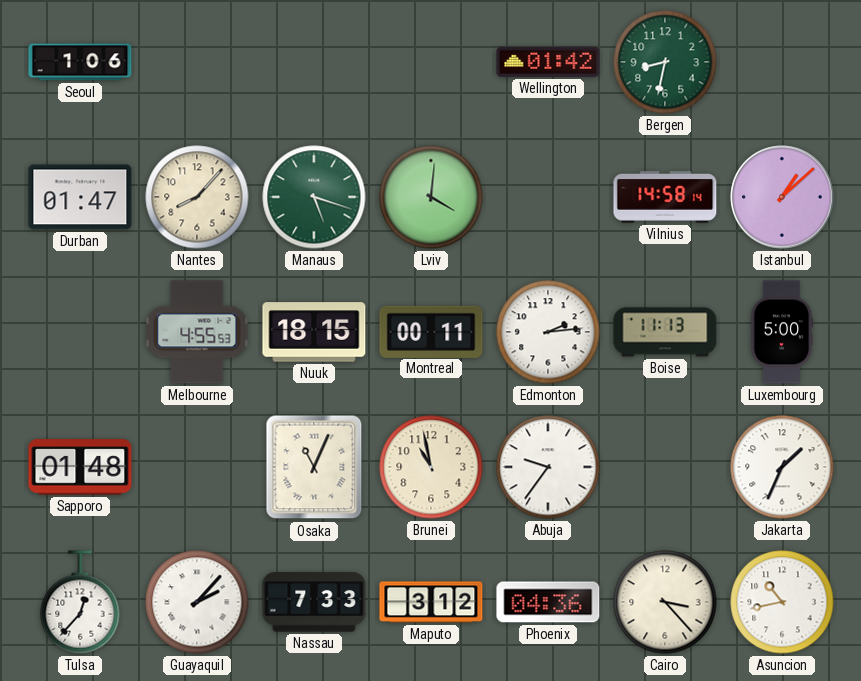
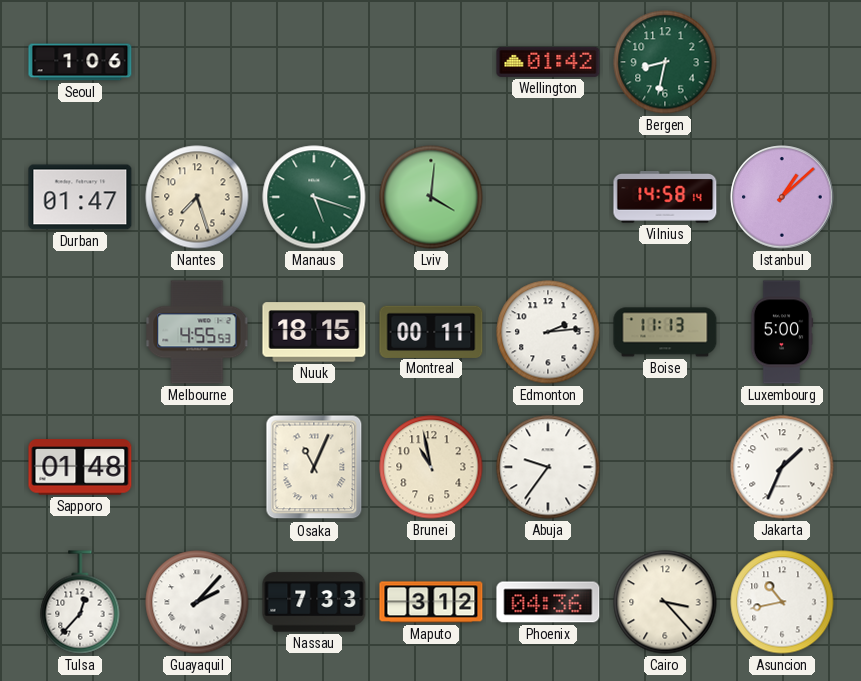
Nantes: 8:07 -> 7:27 (197, 197)
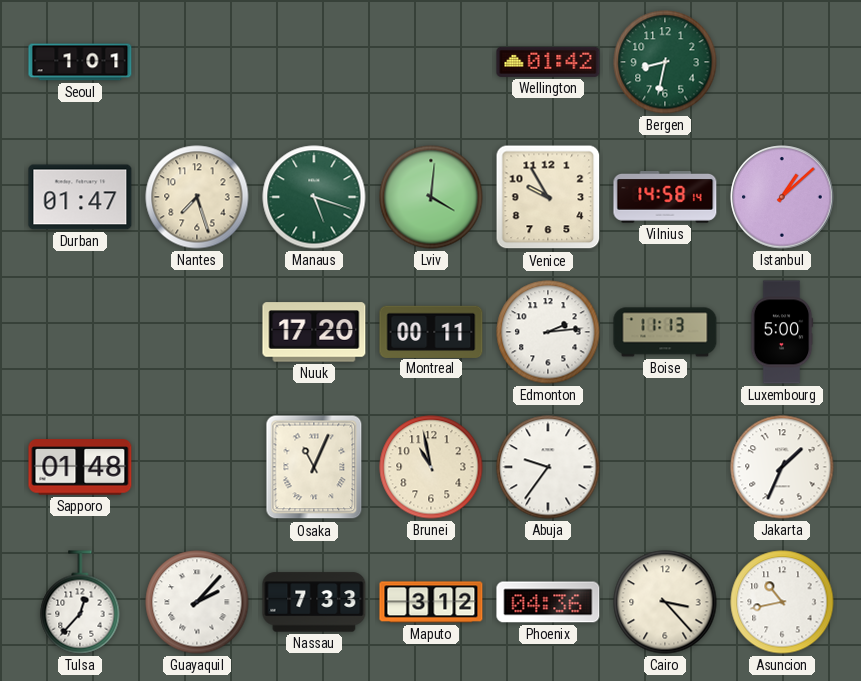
Seoul: 1:06 -> 1:01 (80, 62)
Venice: none -> 9:55 (548, 197)
Melbourne: 4:55 -> none (197, 332)
Nuuk: 18:15 -> 17:20 (314, 332)
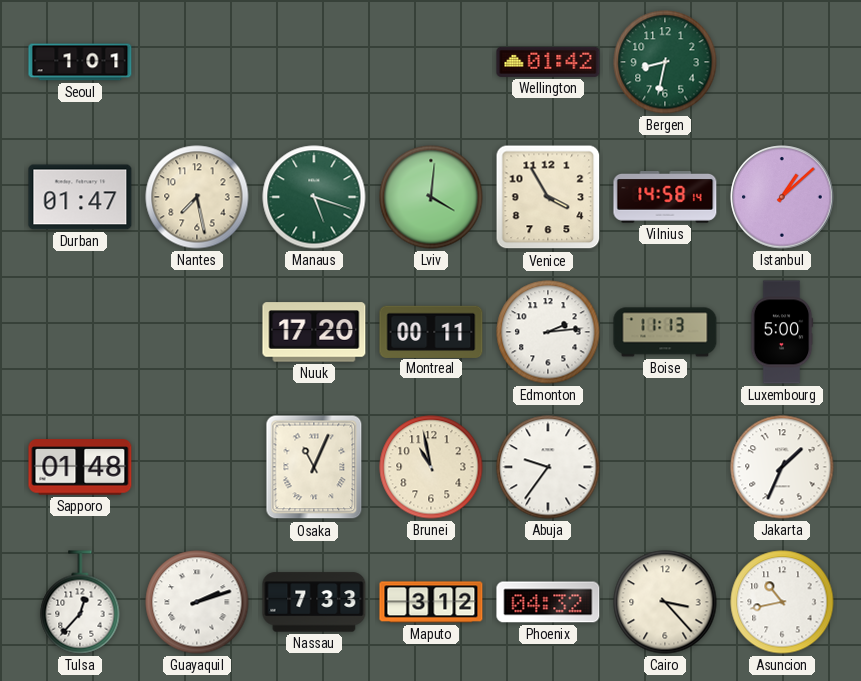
Nantes: 7:27 -> 7:28 (197, 197)
Venice: 9:55 -> 3:55 (548, 197)
Guayaquil: 2:07 -> 2:12 (197, 602)
Phoenix: 04:36 -> 04:32 (548, 602)
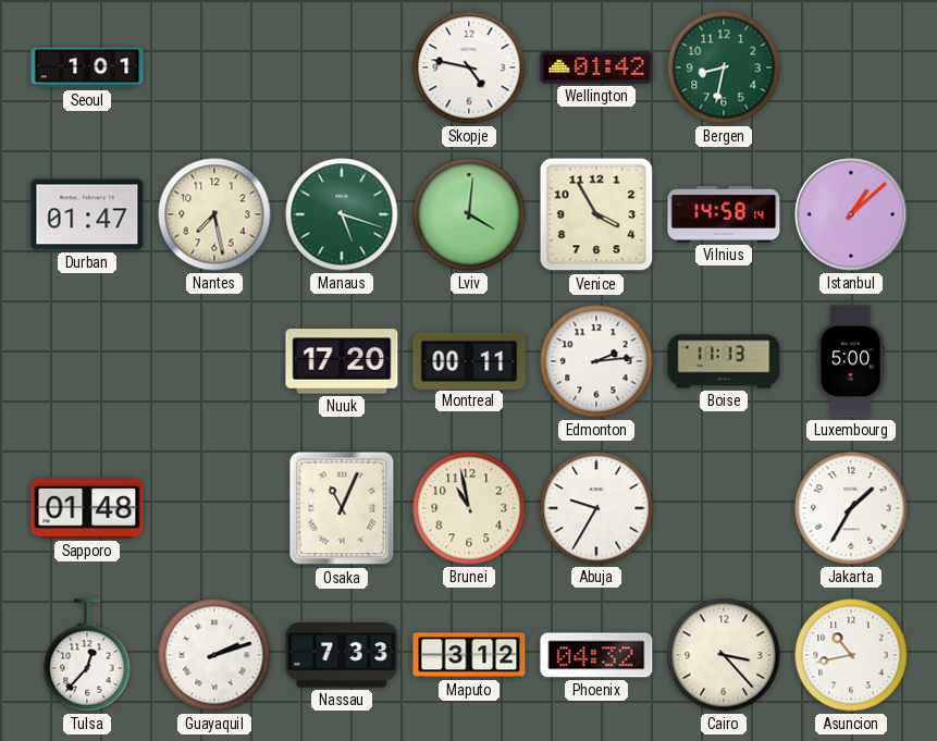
Skopje: none -> 4:47 (469, 67)
Abuja: 9:36 -> 9:35 (596, 508)
Jakarta: 1:34 -> 1:35 (851, 508)
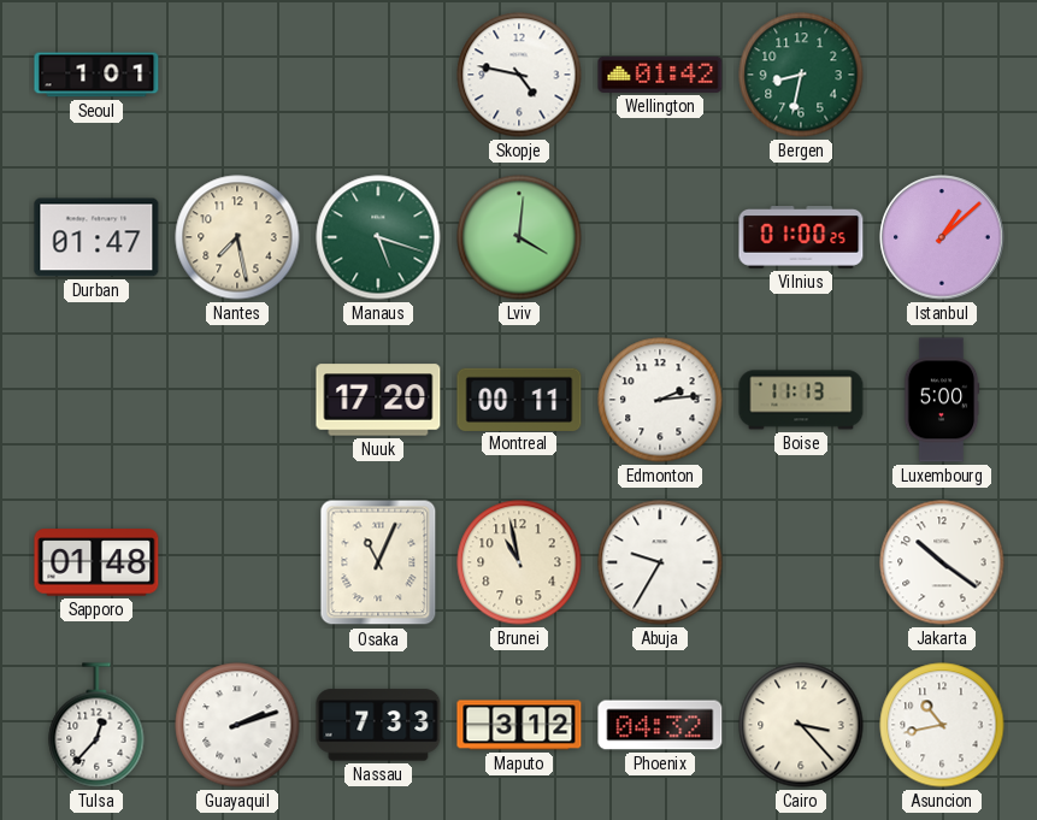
Venice: 3:55 -> none (596, 214)
Vilnius: 14:58 -> 01:00 (801, 238)
Jakarta: 1:35 -> 10:21 (942, 562)
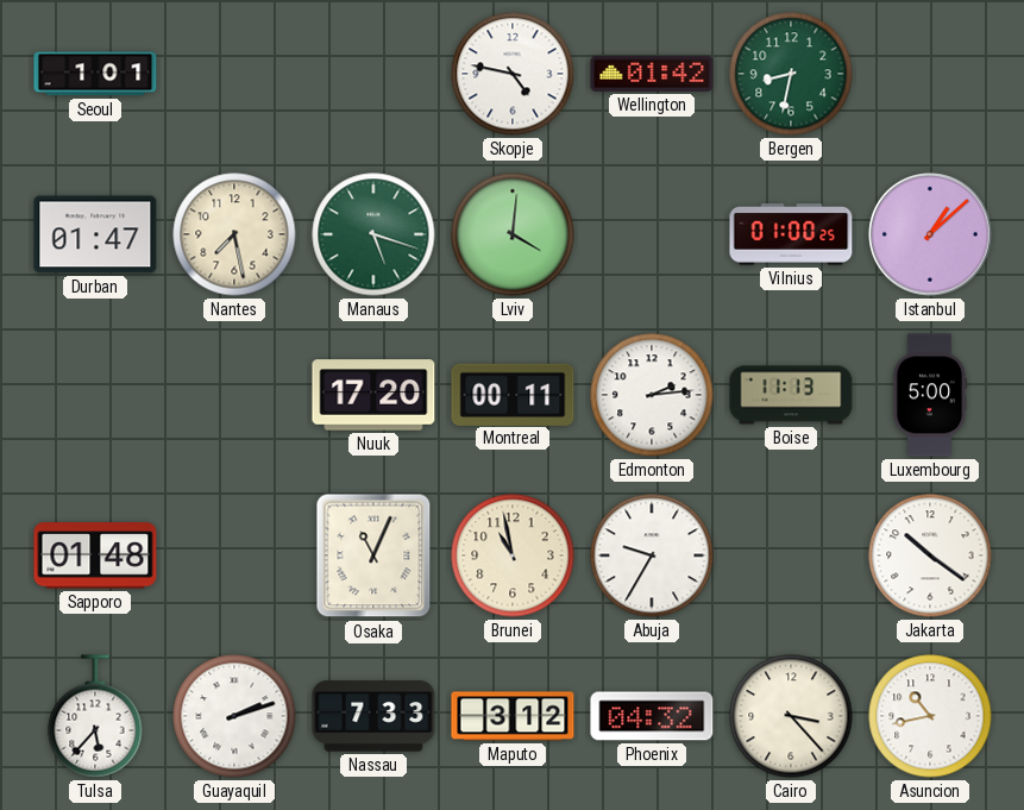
Tulsa: 12:37 -> 5:37 (95, 716)
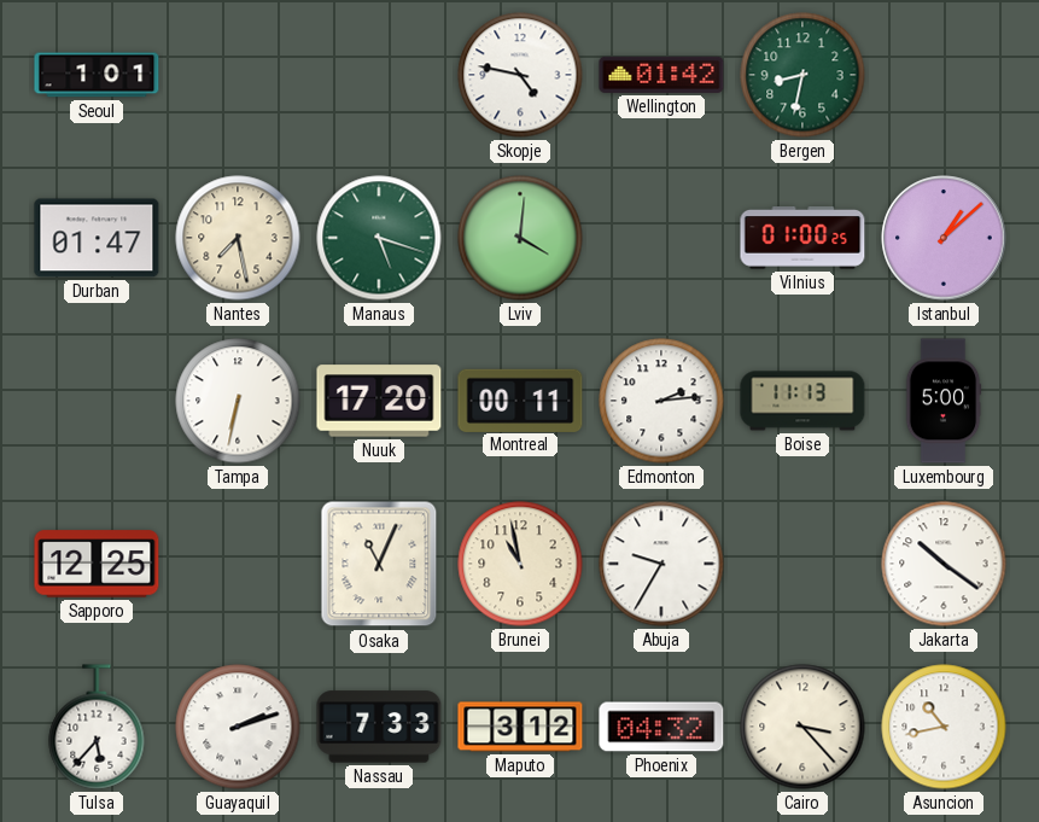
Tampa: none -> 6:32 (238, 401)
Sapporo: 01:48 -> 12:25 (97, 564)
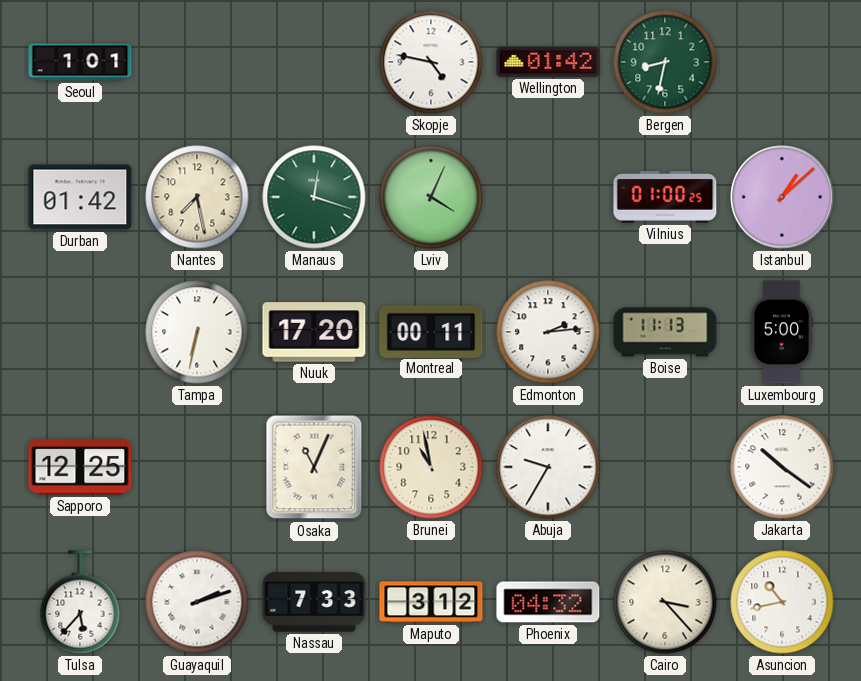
Durban: 01:47 -> 01:42 (80, 197)
Manaus: 5:18 -> 12:18 (314, 197)
Lviv: 4:01 -> 4:04 (431, 197)
